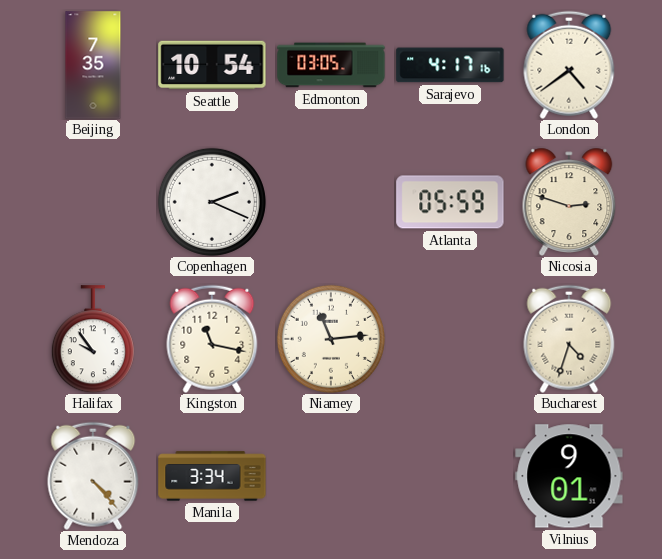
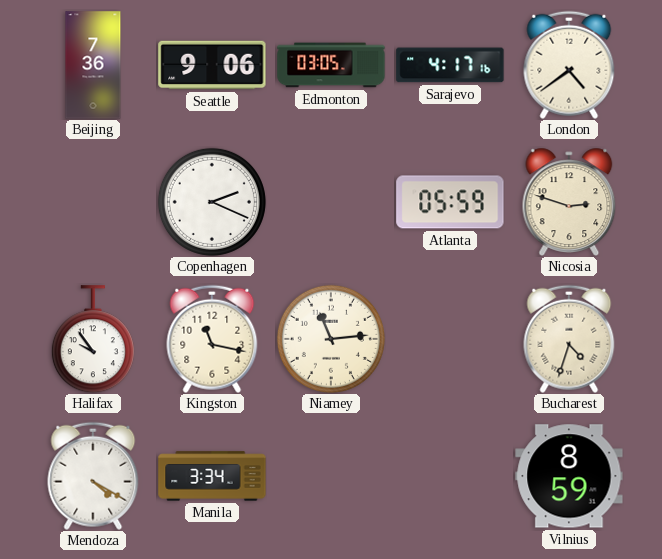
Beijing: 7:35 -> 7:36 (93, 65)
Seattle: 10:54 -> 9:06 (212, 65)
Mendoza: 4:23 -> 4:20 (93, 476)
Vilnius: 9:01 -> 8:59 (569, 476)
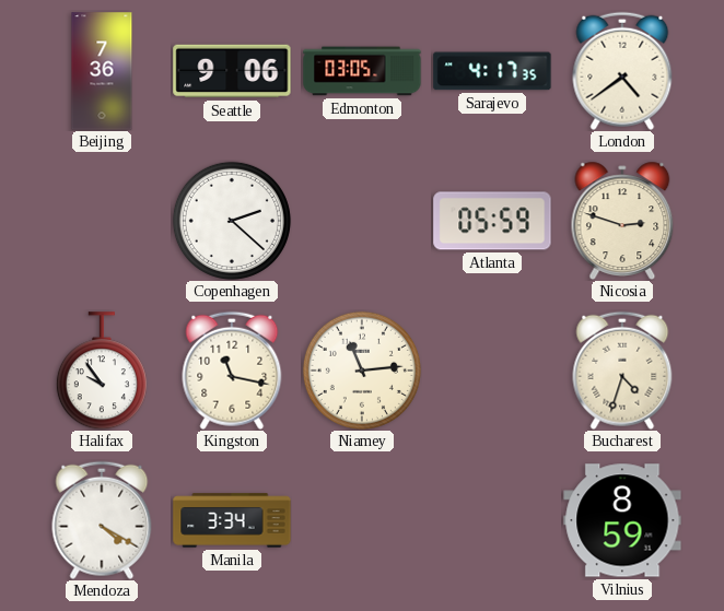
Sarajevo: 4:17:16 -> 4:17:35 (492, 71)
Copenhagen: 2:19 -> 2:22 (232, 221)
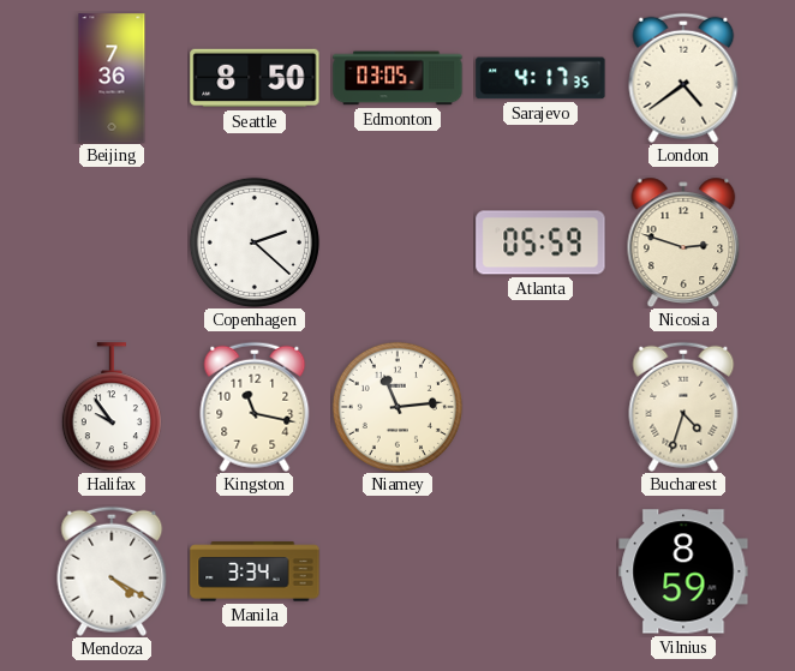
Seattle: 9:06 -> 8:50 (255, 78)
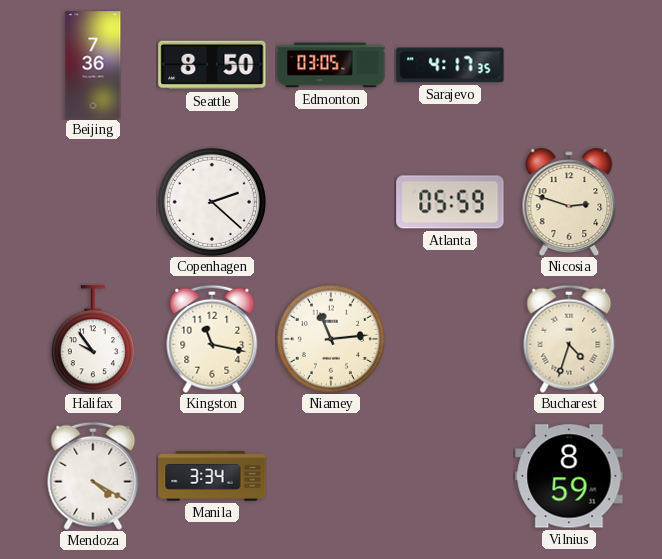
London: 4:39 -> none (683, 78)
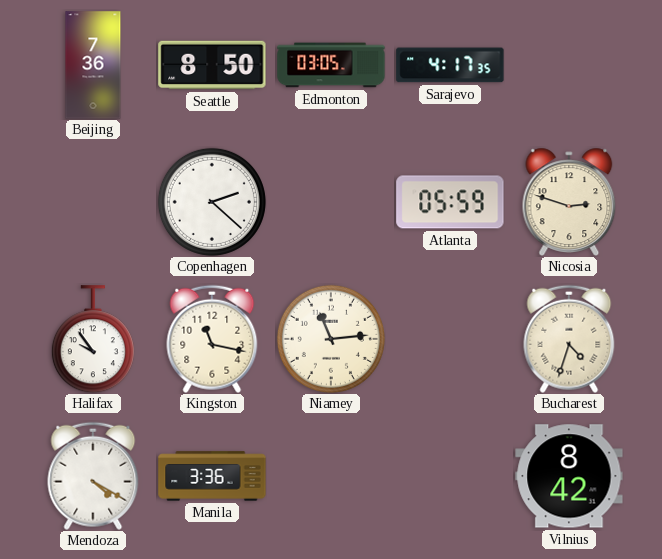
Manila: 3:34 -> 3:36 (212, 476)
Vilnius: 8:59 -> 8:42 (569, 476)
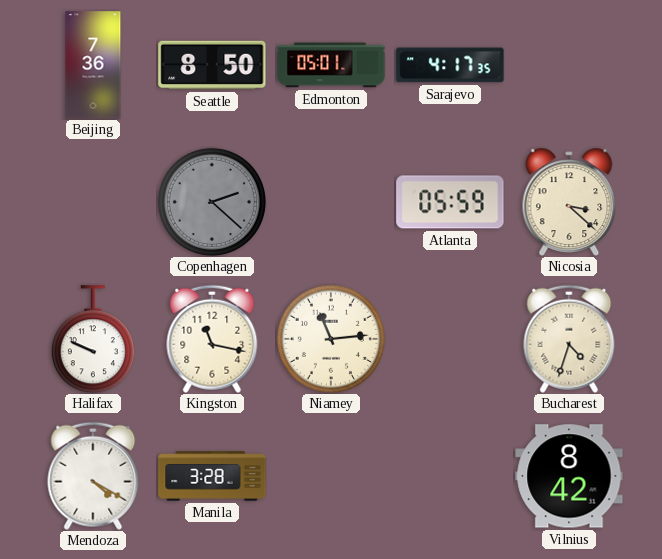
Edmonton: 03:05 -> 05:01 (331, 65)
Copenhagen dial: white -> grey (212, 202)
Nicosia: 2:48 -> 3:22 (569, 202)
Halifax: 9:54 -> 9:49 (93, 339)
Manila: 3:36 -> 3:28 (212, 476)
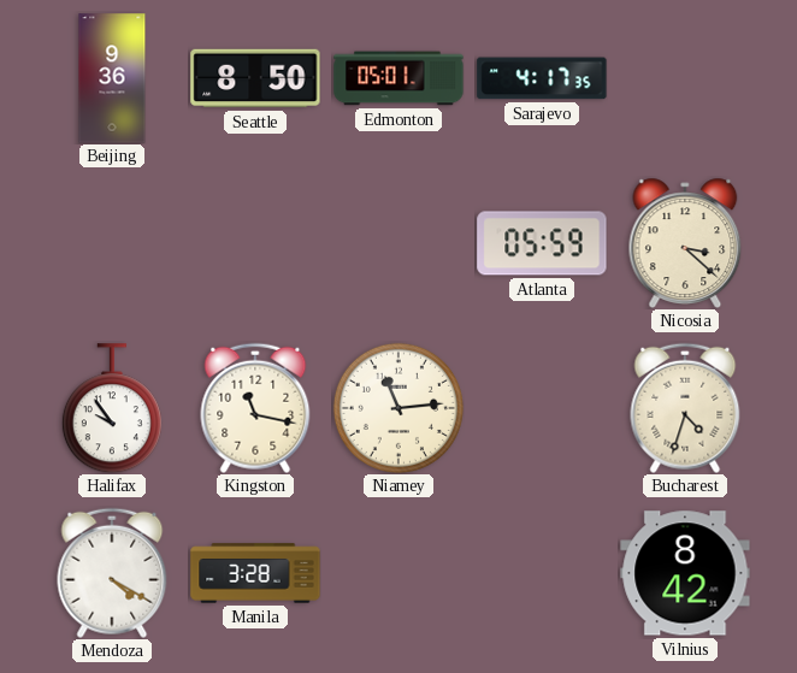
Beijing: 7:36 -> 9:36 (112, 78)
Copenhagen: 2:22 -> none (212, 202)
Halifax: 9:49 -> 9:54 (112, 408)
